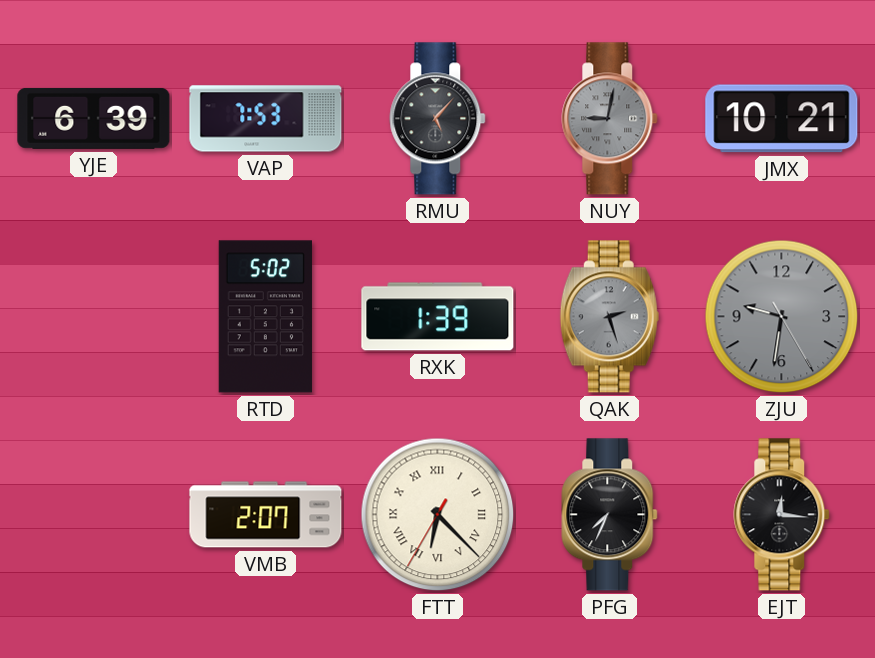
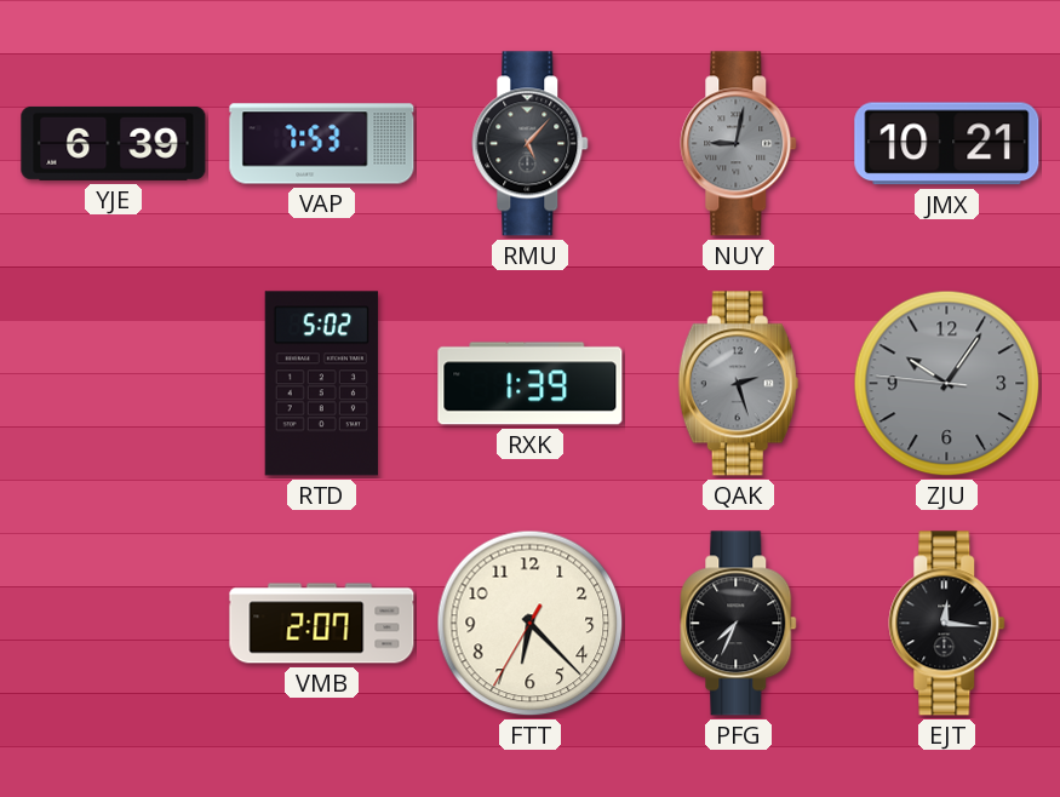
ZJU: 9:31 -> 10:05 (947, 384)
FTT numerals: Roman -> Arabic (531, 624)
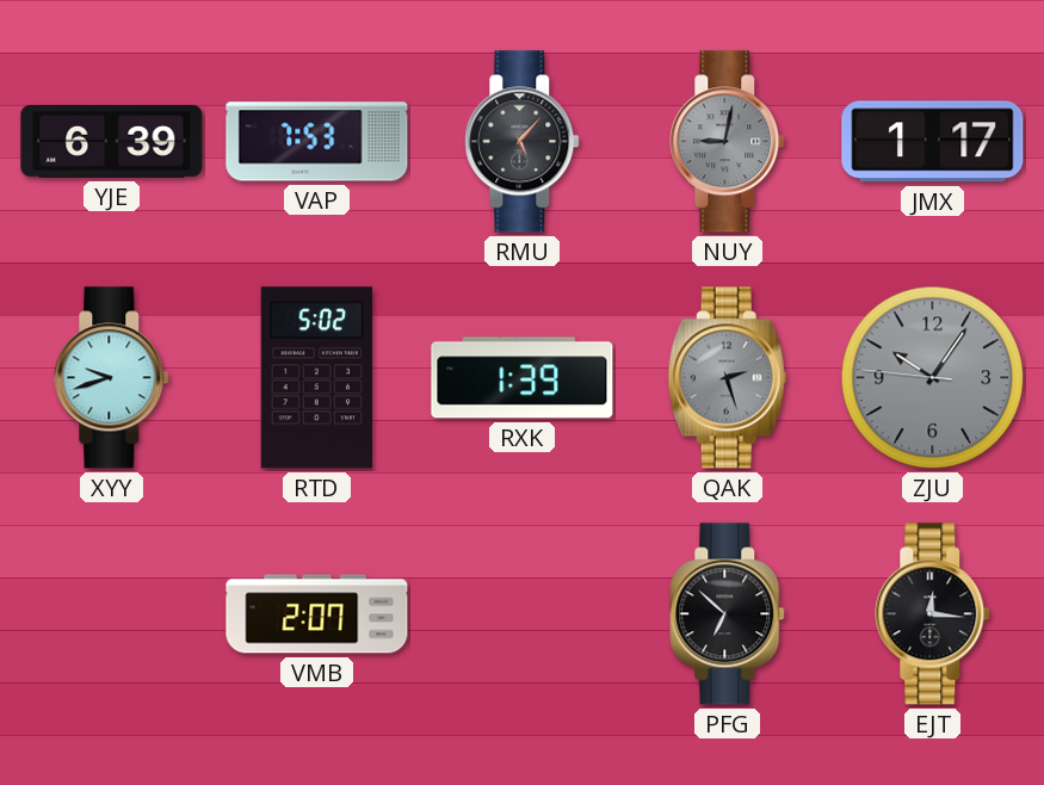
JMX: 10:21 -> 1:17 (933, 142)
XYY: none -> 9:42 (112, 378)
FTT: 6:22 -> none (531, 624)
PFG: 7:34 -> 6:52 (728, 614)
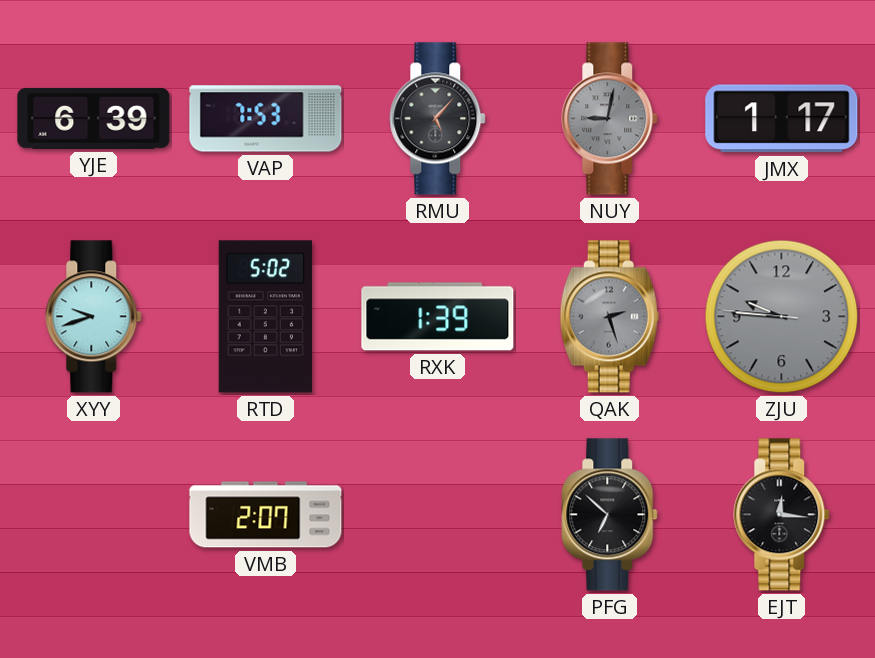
ZJU: 10:05 -> 9:45 (782, 317)
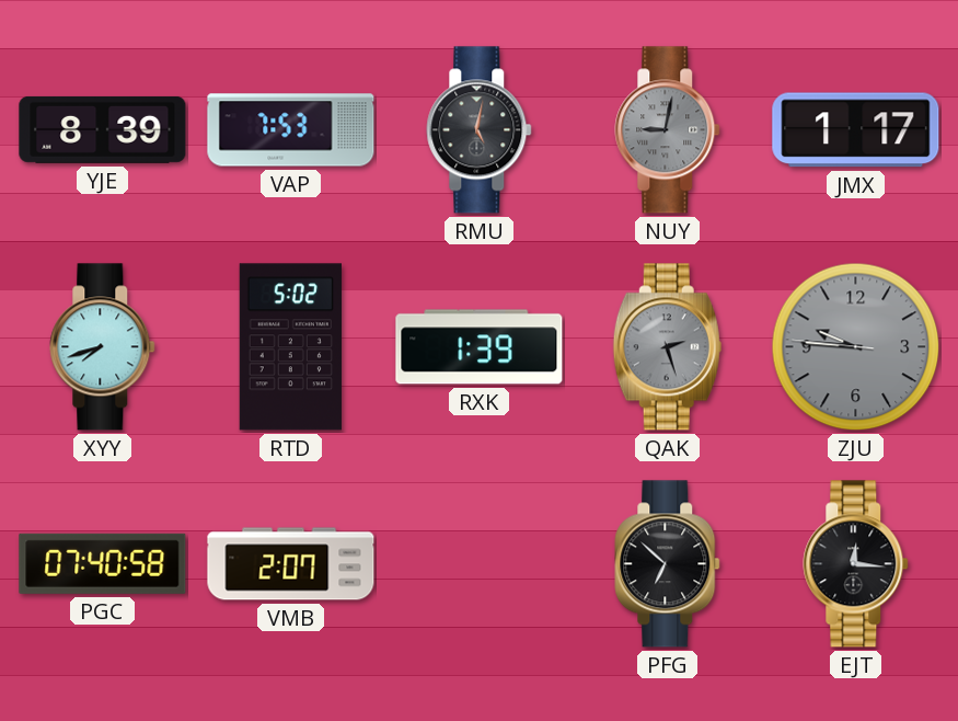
YJE: 6:39 -> 8:39 (103, 129)
RMU: 5:07 -> 5:02 (480, 130)
XYY: 9:42 -> 7:42 (103, 347)
PGC: none -> 07:40 (103, 563)
